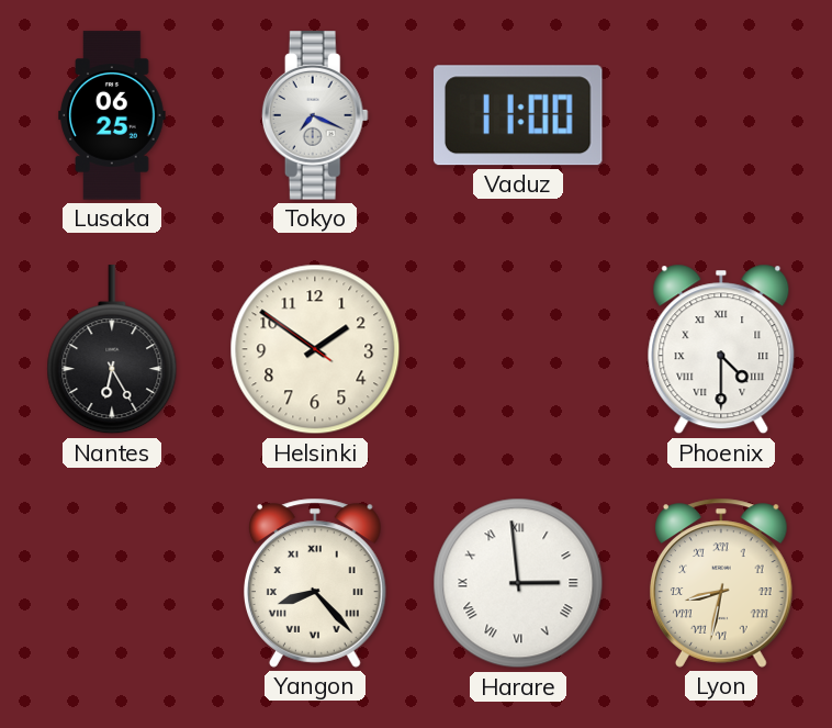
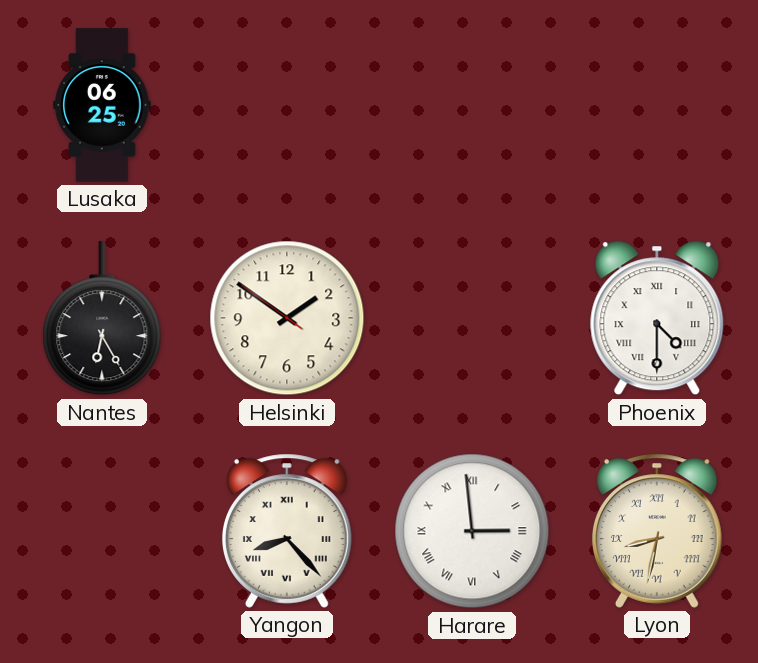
Tokyo: 7:19 -> none (315, 115)
Vaduz: 11:00 -> none (518, 115)
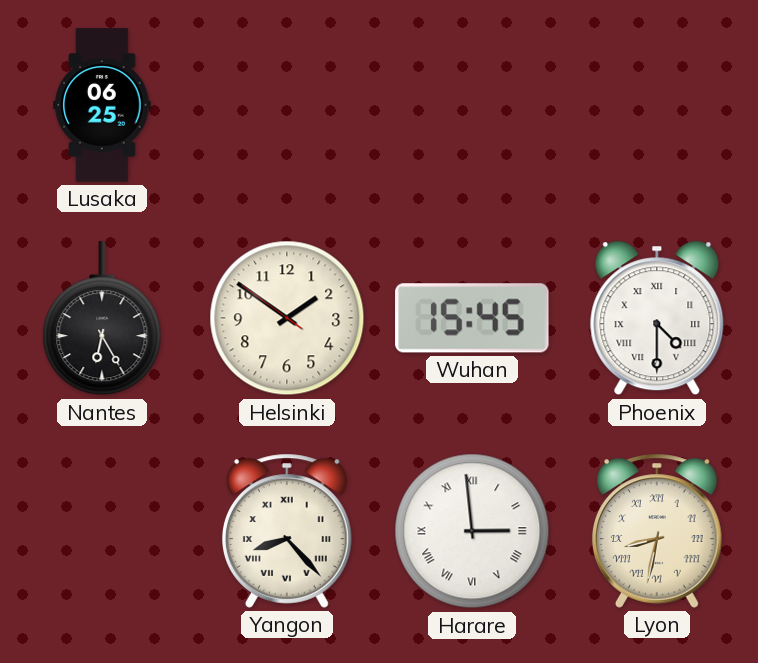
Wuhan: none -> 15:45 (472, 318)
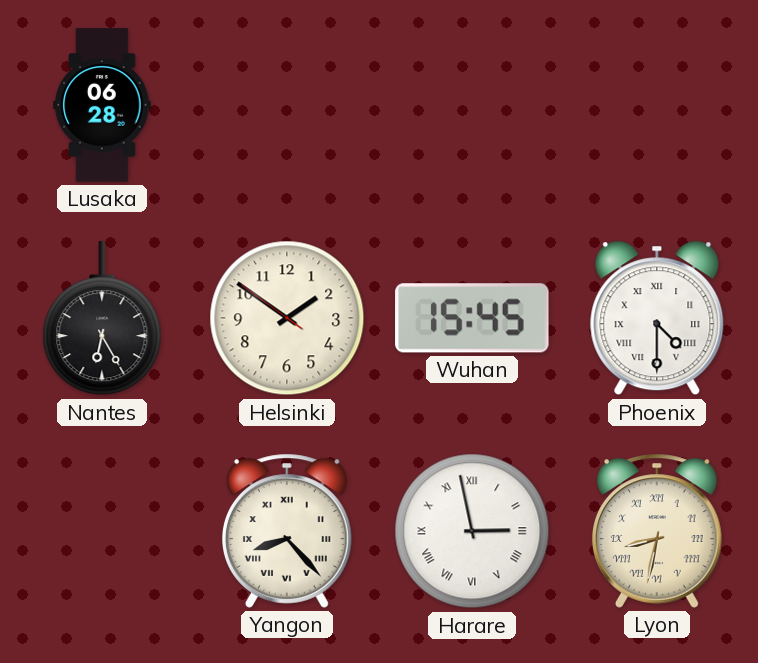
Lusaka: 06:25 -> 06:28 (102, 105)
Harare: 2:59 -> 2:58 (472, 531)
